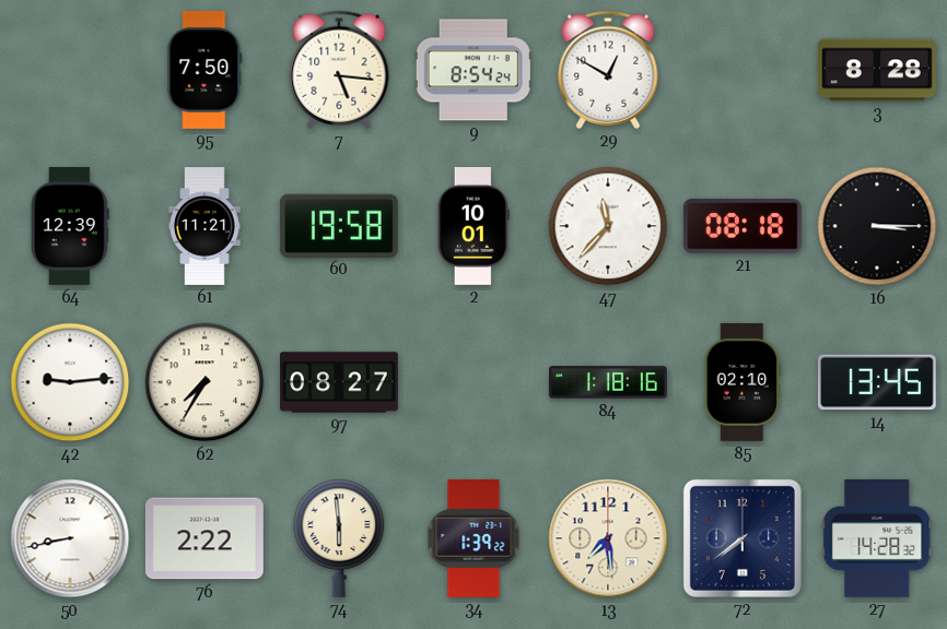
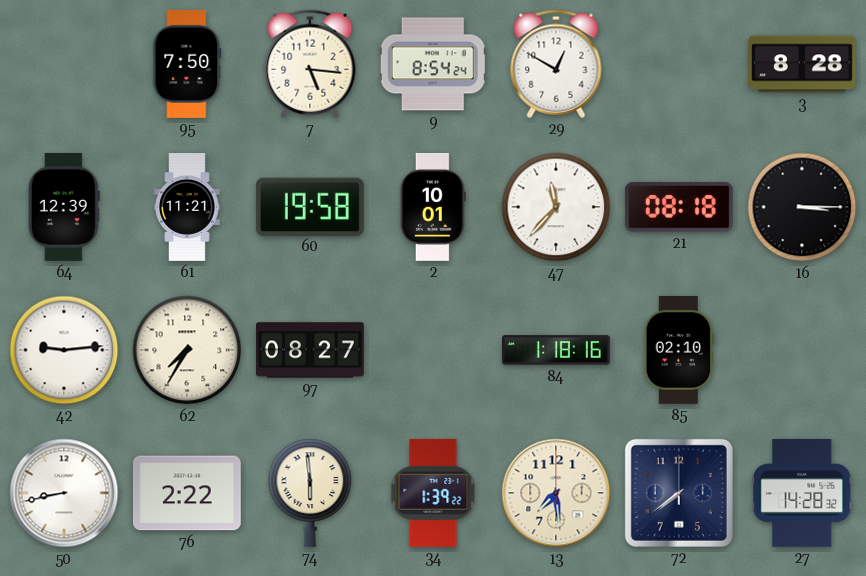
14: 13:45 -> none (877, 382)
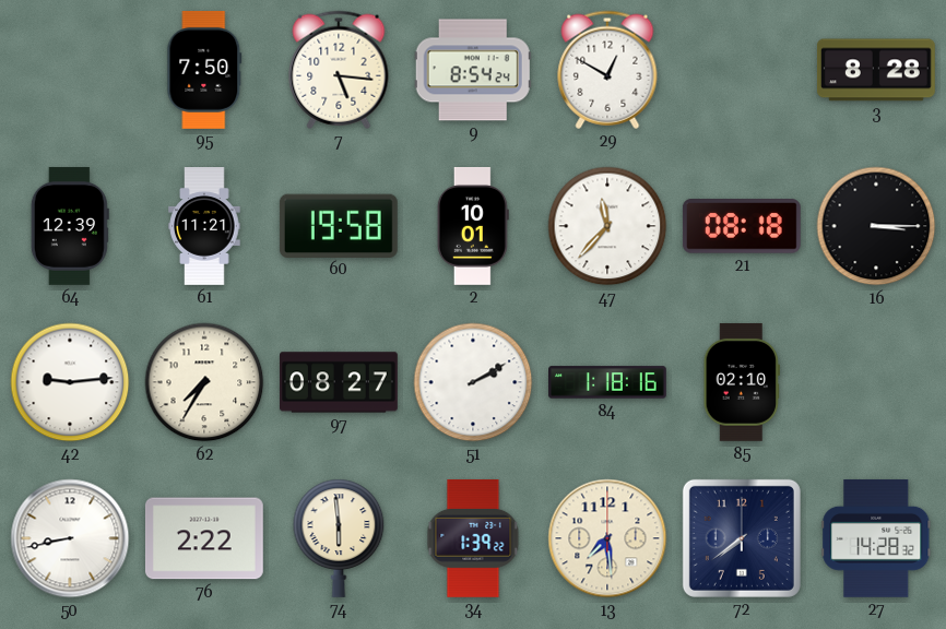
51: none -> 2:10 (473, 382)
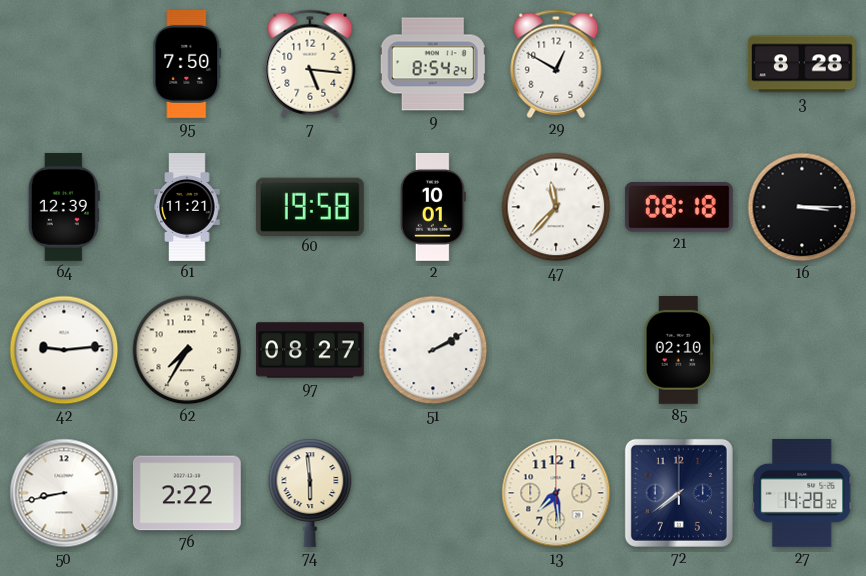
84: 1:18 -> none (608, 382)
34: 1:39 -> none (473, 538)
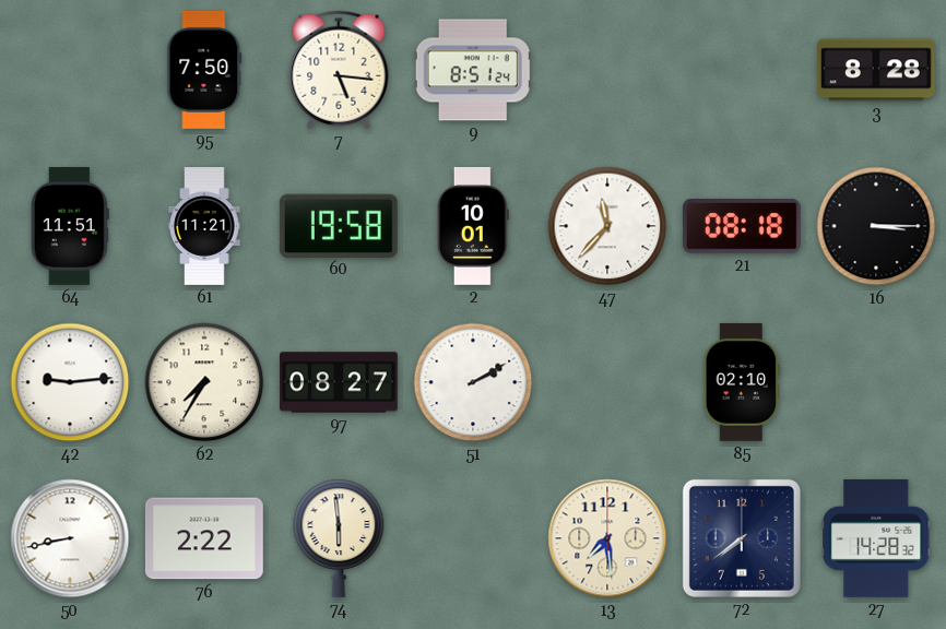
9: 8:54 -> 8:51 (473, 70)
29: 12:50 -> none (556, 64)
64: 12:39 -> 11:51 (70, 226)
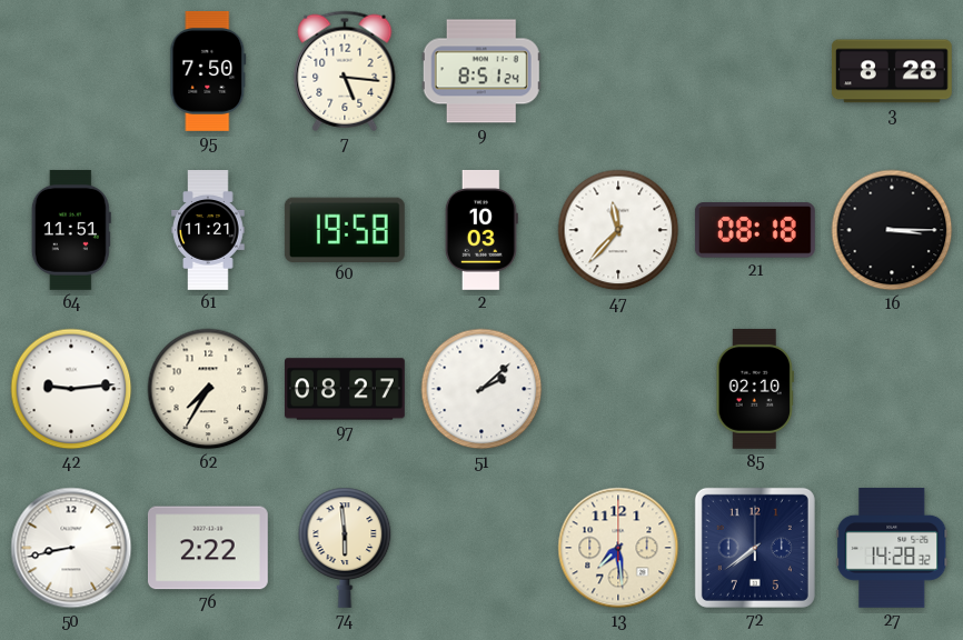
2: 10:01 -> 10:03 (481, 230)
51: 2:10 -> 2:08 (481, 389)
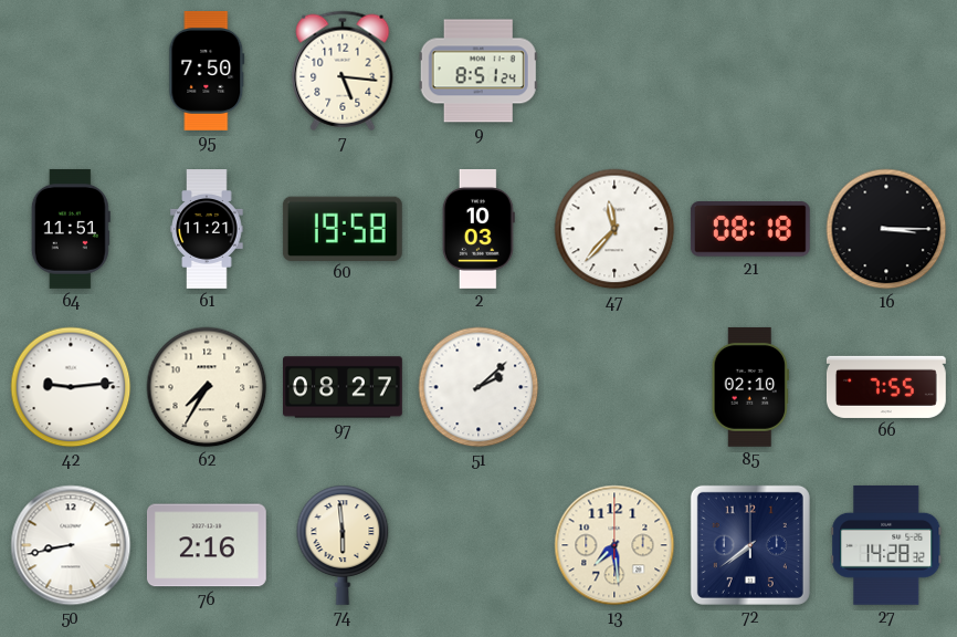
3: 8:28 -> none (892, 71)
66: none -> 7:55 (886, 387)
76: 2:22 -> 2:16 (207, 545)
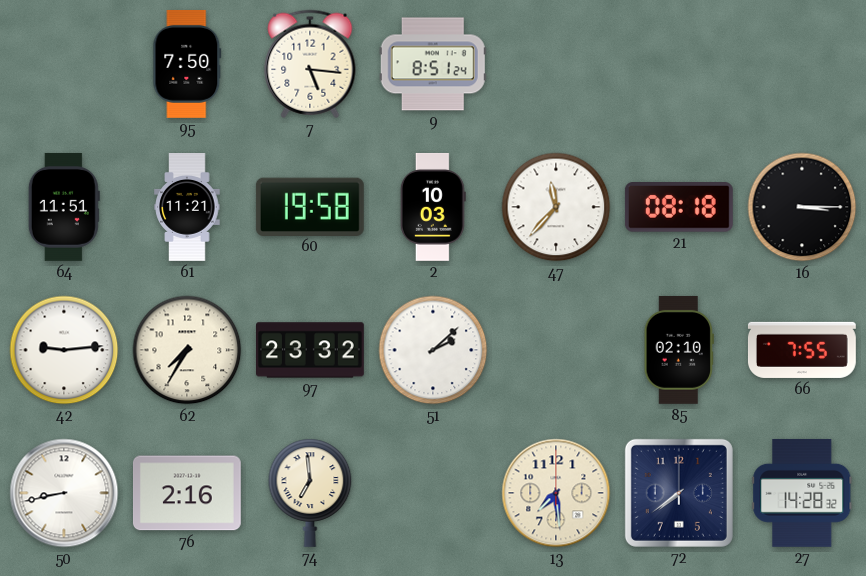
97: 08:27 -> 23:32 (311, 350)
74: 5:59 -> 6:59 (310, 493)
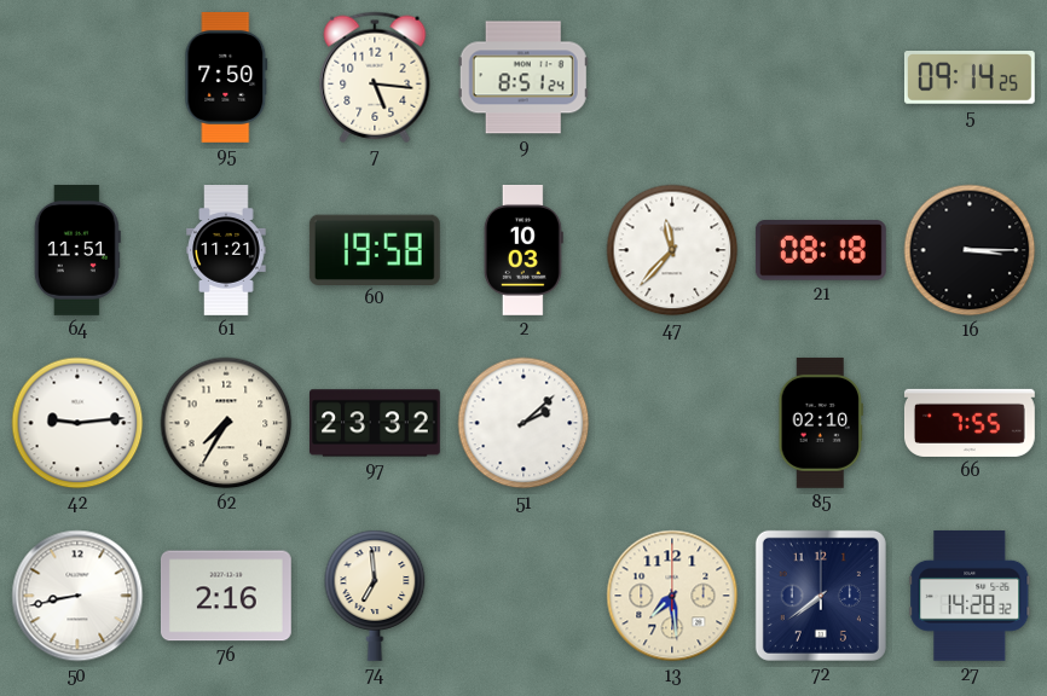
5: none -> 09:14 (970, 79)
